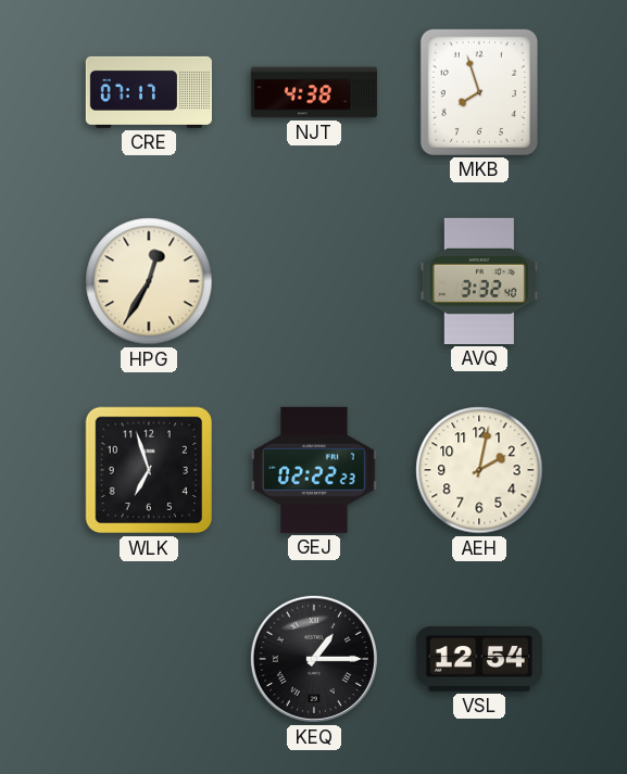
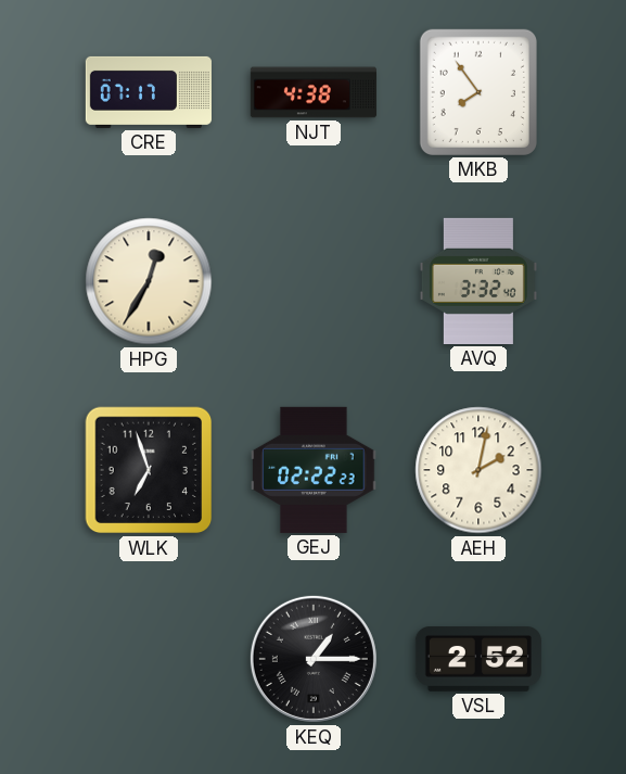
MKB: 7:57 -> 7:54 (478, 92)
VSL: 12:54 -> 2:52 (478, 659)
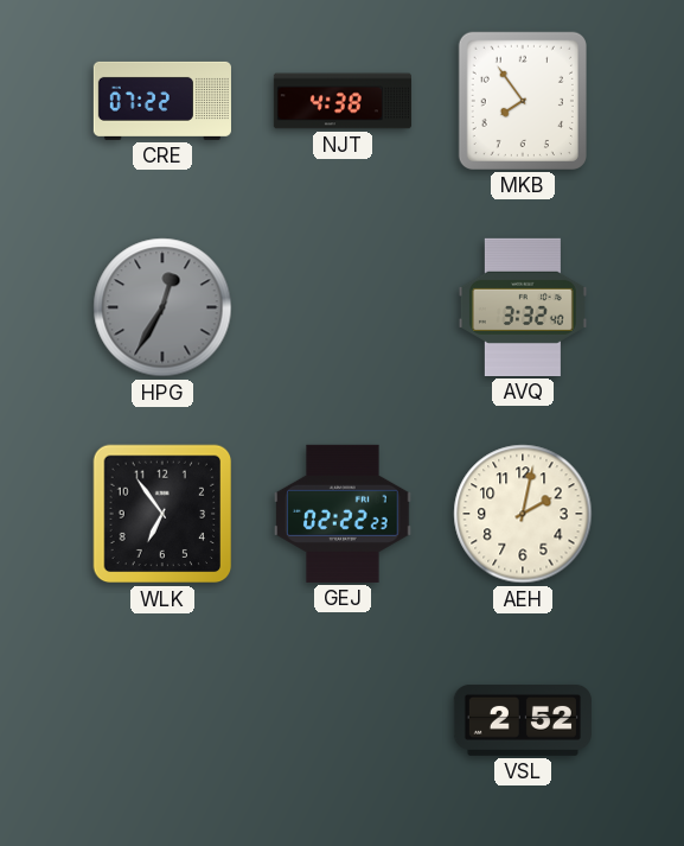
CRE: 07:17 -> 07:22 (162, 101)
HPG dial: cream -> grey (162, 307)
WLK: 6:57 -> 6:54 (162, 514)
KEQ: 1:15 -> none (314, 659)
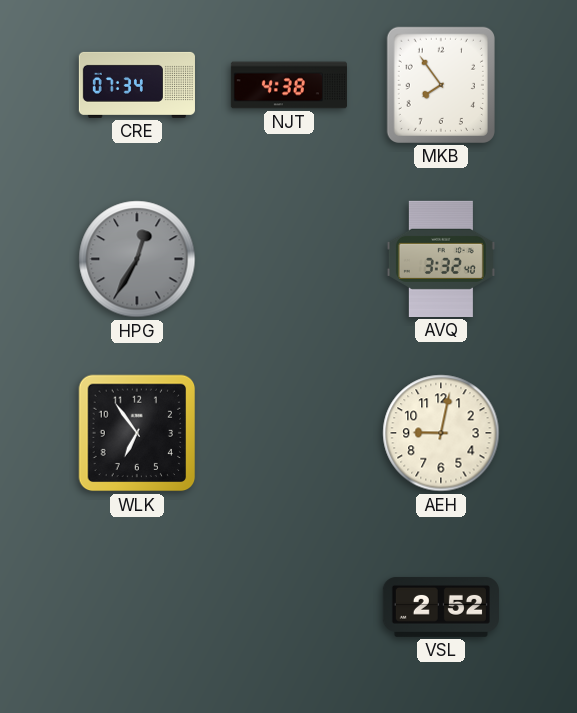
CRE: 07:22 -> 07:34 (137, 85)
GEJ: 02:22 -> none (343, 514)
AEH: 2:02 -> 9:02 (441, 433)
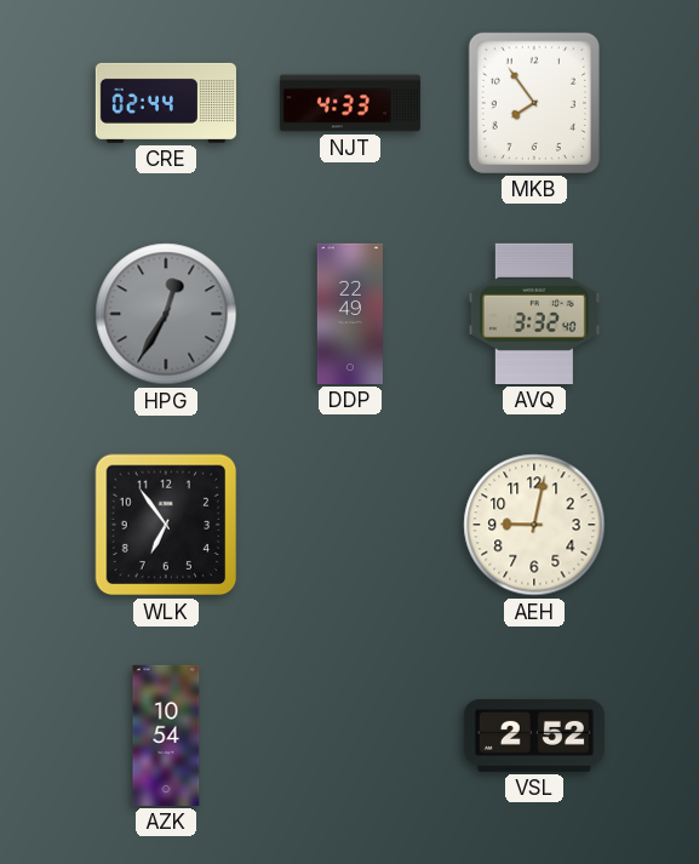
CRE: 07:34 -> 02:44 (166, 103)
NJT: 4:38 -> 4:33 (350, 103)
DDP: none -> 22:49 (350, 314)
AZK: none -> 10:54 (166, 736)
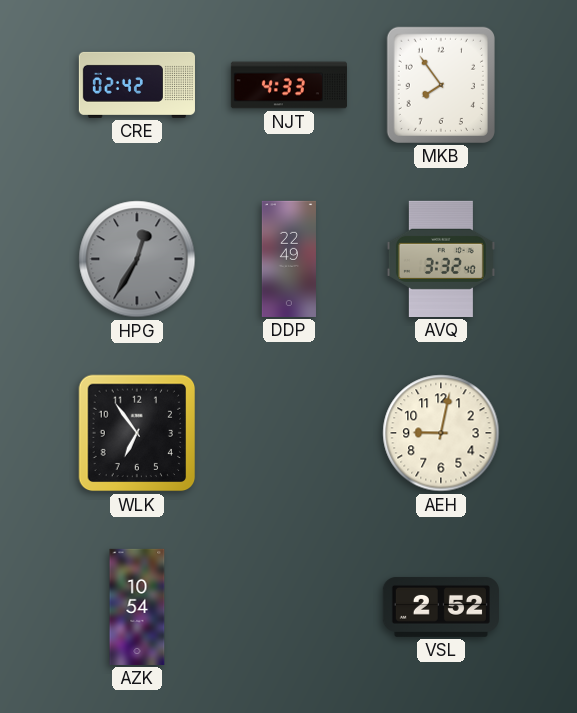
CRE: 02:44 -> 02:42 (137, 85)
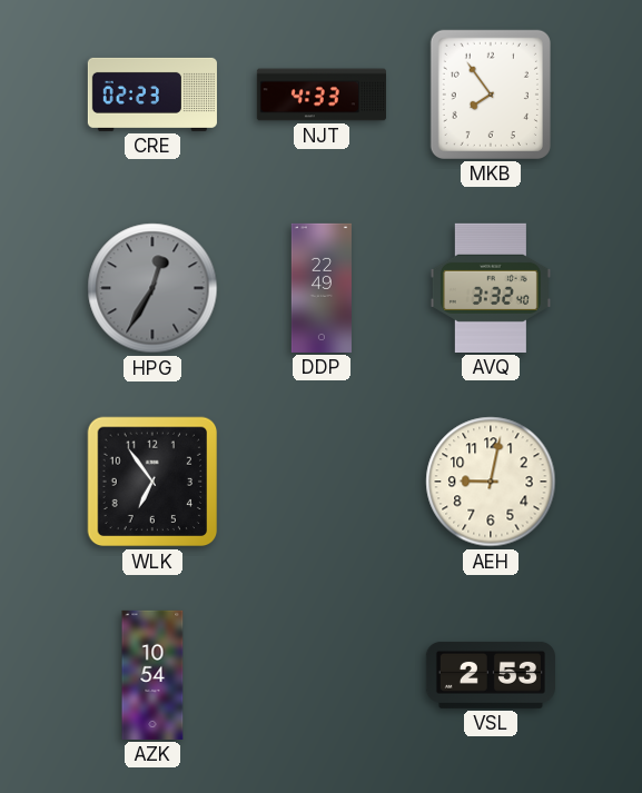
CRE: 02:42 -> 02:23 (152, 95)
VSL: 2:52 -> 2:53 (491, 675)
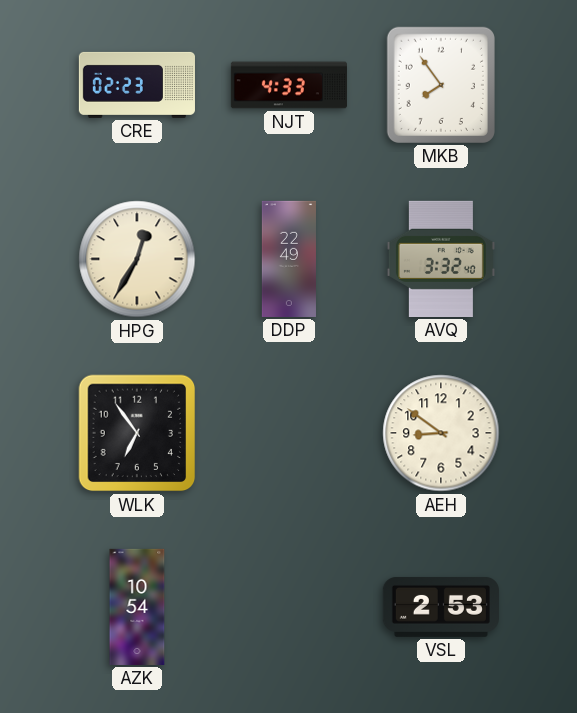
HPG dial: grey -> cream (137, 259)
AEH: 9:02 -> 8:51 (441, 433)
